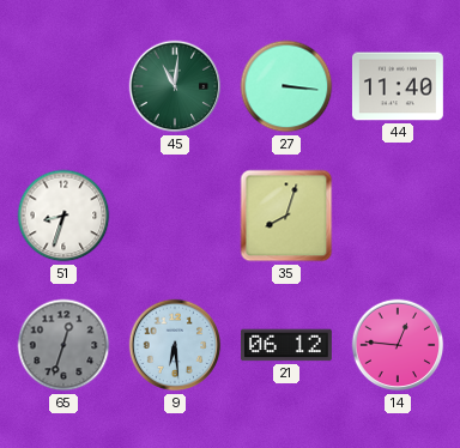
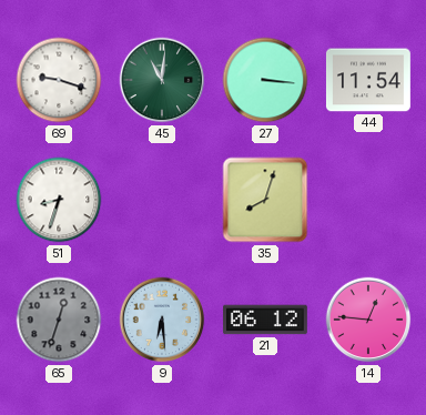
69: none -> 9:18 (59, 80)
44: 11:40 -> 11:54 (368, 80)
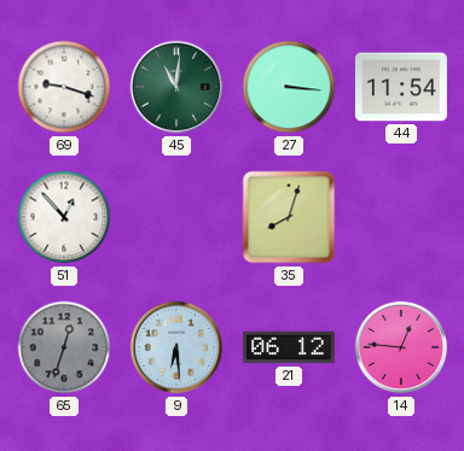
51: 8:33 -> 12:53 (64, 217)
